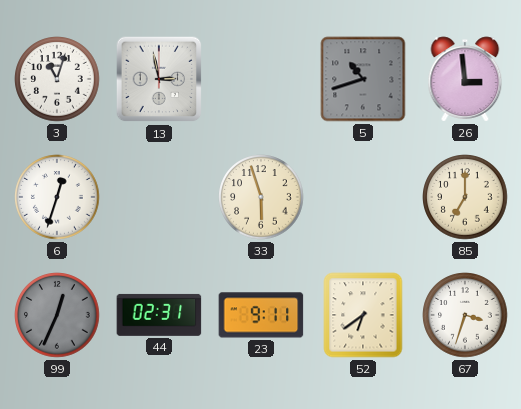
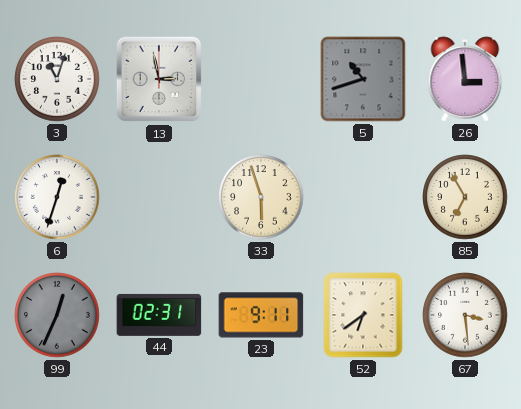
85: 7:00 -> 6:55 (465, 197)
67: 3:33 -> 3:29 (465, 315)
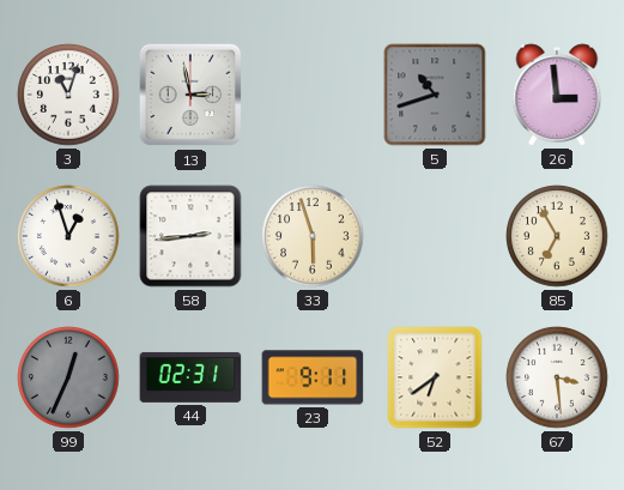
6: 12:33 -> 12:57 (68, 236)
58: none -> 2:44 (190, 236)
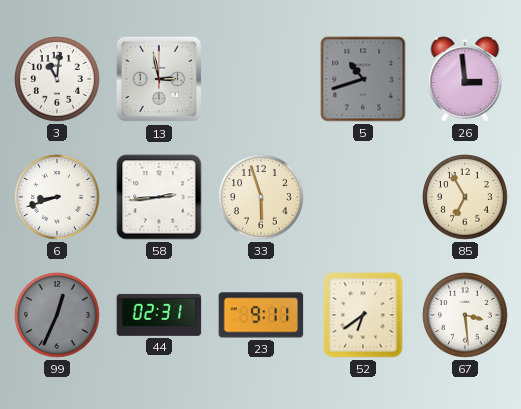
3: 11:03 -> 11:01 (57, 79)
6: 12:57 -> 8:42 (57, 197)
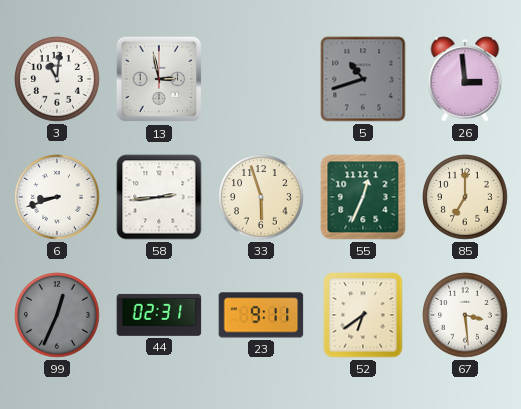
55: none -> 12:34 (363, 197)
85: 6:55 -> 7:00 (465, 197)
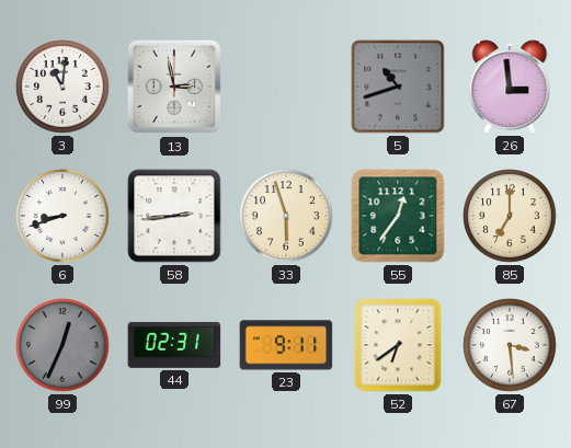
55: 12:34 -> 12:36 (398, 216)
